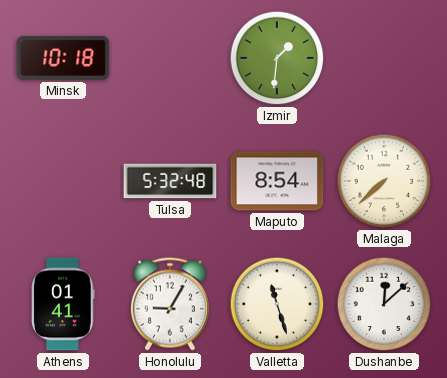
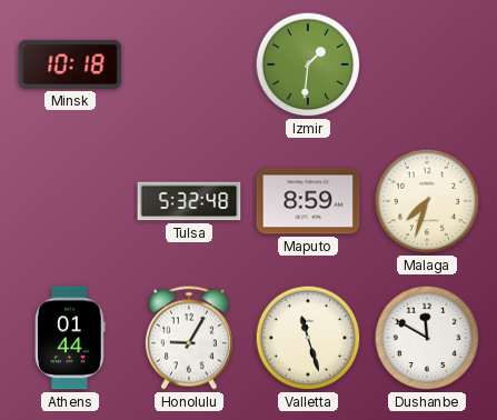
Maputo: 8:54 -> 8:59 (308, 201)
Malaga: 7:38 -> 7:33 (427, 201)
Athens: 01:41 -> 01:44 (71, 338)
Dushanbe: 12:08 -> 11:50 (427, 338)
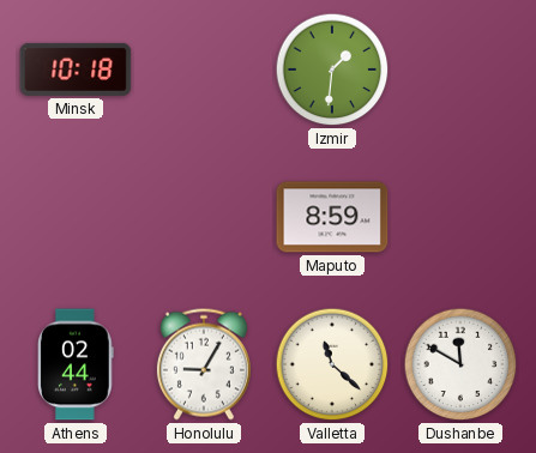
Tulsa: 5:32 -> none (189, 201)
Malaga: 7:33 -> none (427, 201)
Athens: 01:44 -> 02:44 (77, 364)
Valletta: 11:27 -> 11:22 (332, 364)
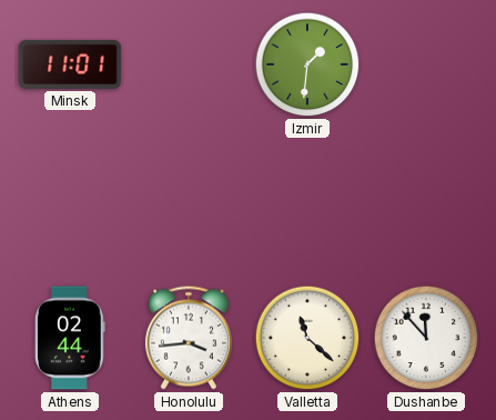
Minsk: 10:18 -> 11:01 (70, 64)
Maputo: 8:59 -> none (332, 217)
Honolulu: 9:05 -> 3:44 (189, 338)
Dushanbe: 11:50 -> 11:53 (426, 338)
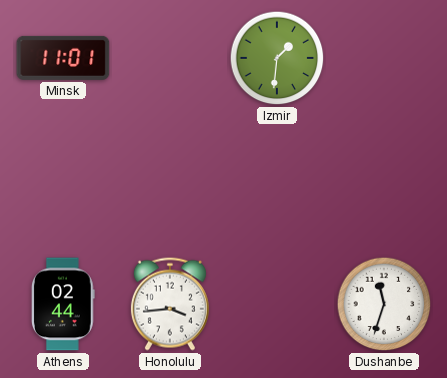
Valletta: 11:22 -> none (307, 338)
Dushanbe: 11:53 -> 11:33 (384, 304)
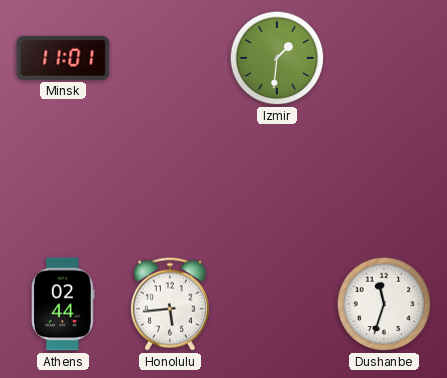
Honolulu: 3:44 -> 5:44 (170, 304)
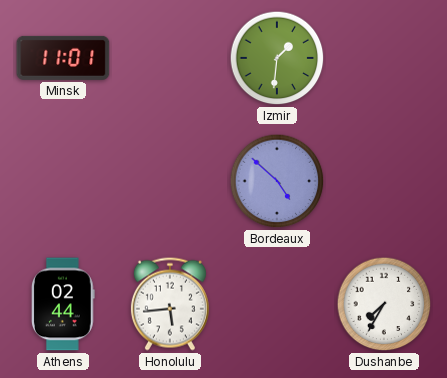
Bordeaux: none -> 4:52 (277, 181)
Dushanbe: 11:33 -> 7:35 (384, 304)
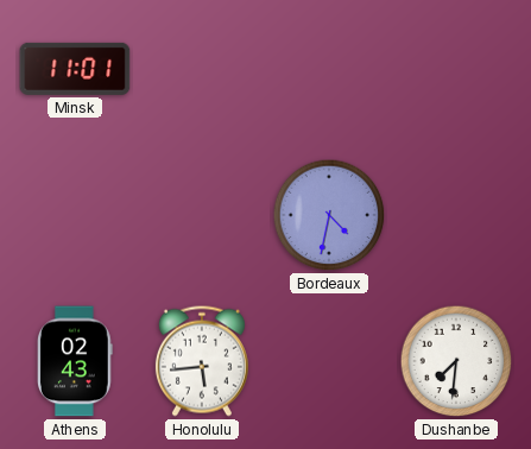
Izmir: 1:31 -> none (277, 58)
Bordeaux: 4:52 -> 4:32 (329, 215)
Athens: 02:44 -> 02:43 (76, 361)
Dushanbe: 7:35 -> 7:31 (456, 361)
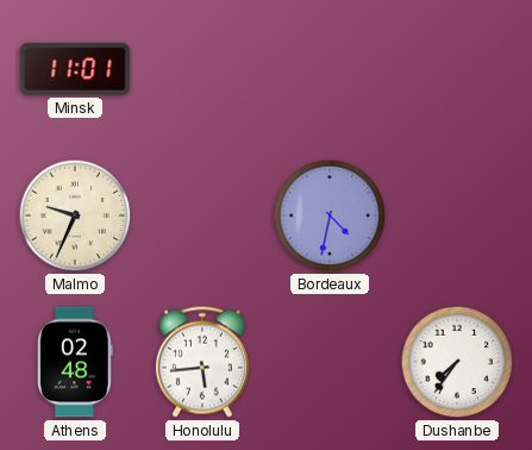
Malmo: none -> 9:34 (75, 215)
Athens: 02:43 -> 02:48 (76, 362)
Dushanbe: 7:31 -> 7:36 (457, 362)
